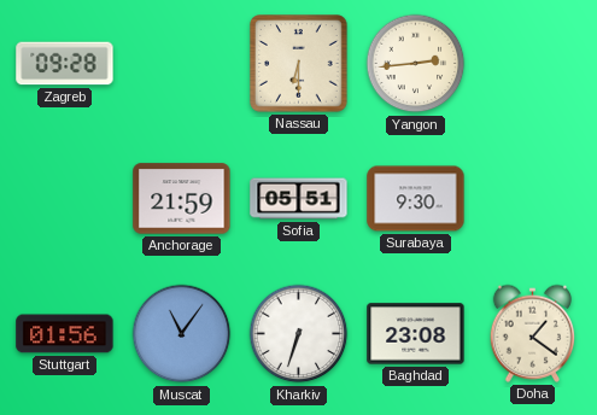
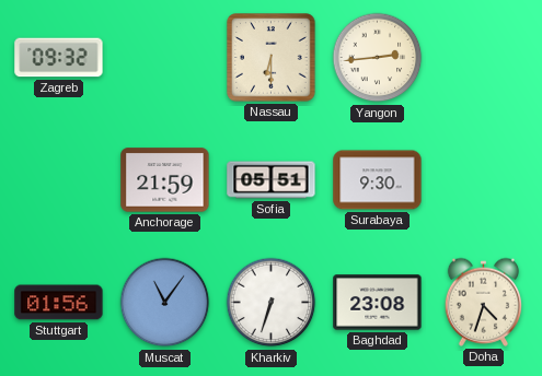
Zagreb: 09:28 -> 09:32 (59, 58)
Doha: 1:21 -> 4:33 (483, 302)
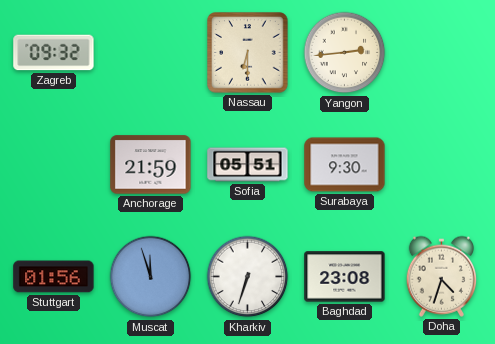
Muscat: 11:06 -> 11:57 (151, 277)
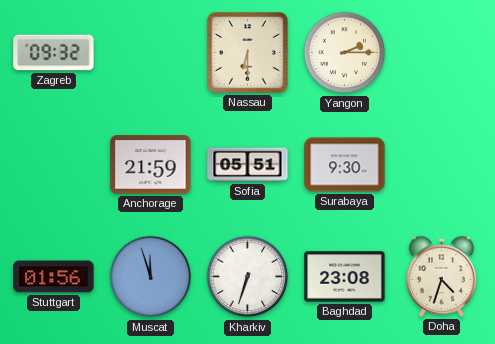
Yangon: 2:44 -> 2:15 (345, 53)
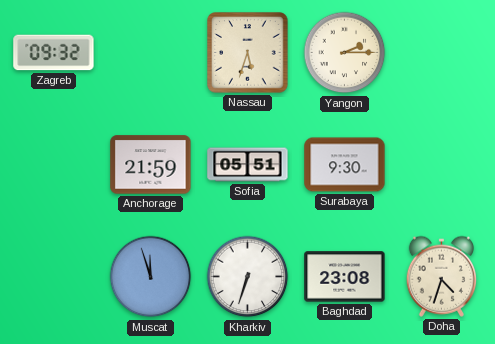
Nassau: 6:30 -> 5:33 (248, 53)
Stuttgart: 01:56 -> none (54, 277)
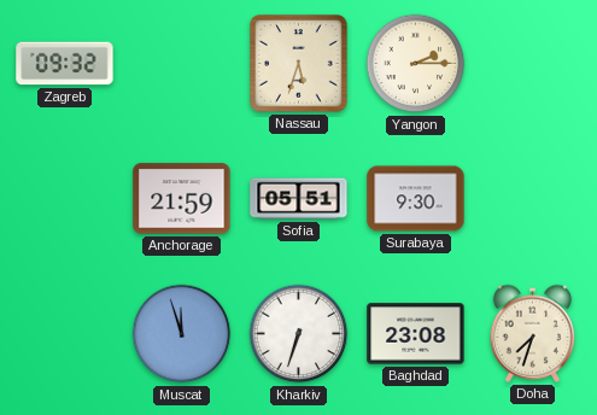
Doha: 4:33 -> 7:33 (532, 333)
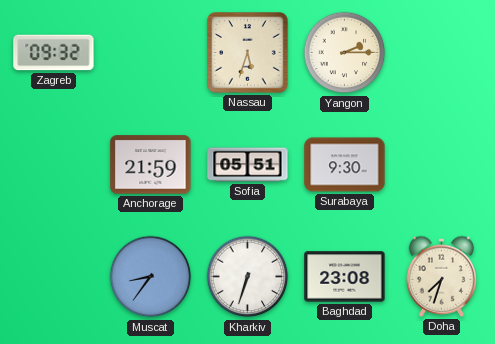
Muscat: 11:57 -> 8:36 (151, 277)
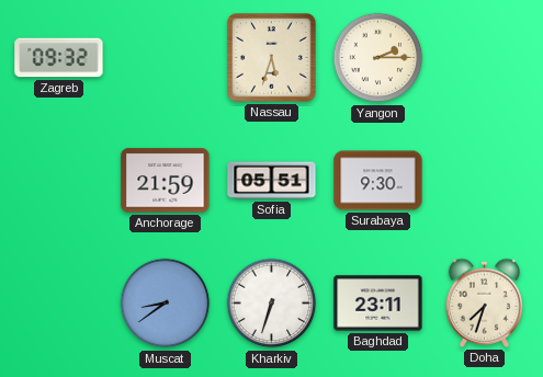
Muscat: 8:36 -> 8:39 (166, 304)
Baghdad: 23:08 -> 23:11 (378, 304)
